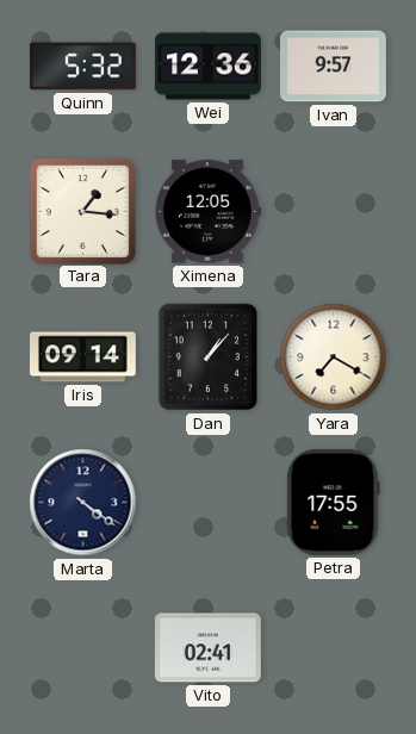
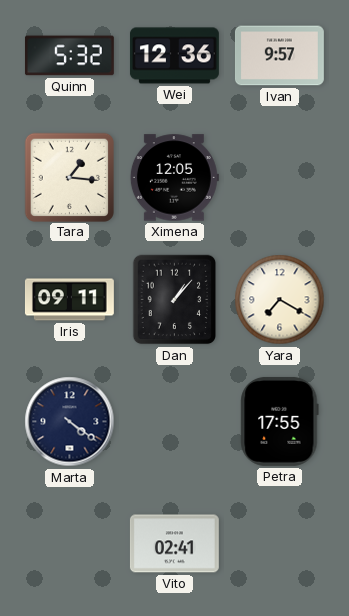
Iris: 09:14 -> 09:11 (69, 300)
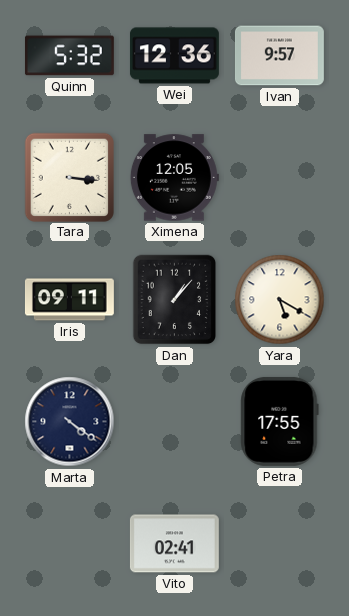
Tara: 1:16 -> 3:16 (69, 177)
Yara: 7:20 -> 5:20 (280, 300)
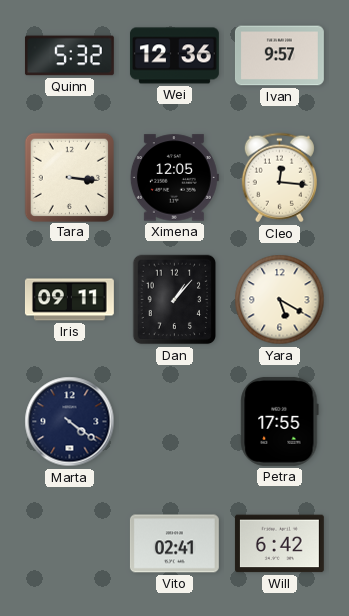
Cleo: none -> 12:16 (279, 178)
Will: none -> 6:42 (279, 544)
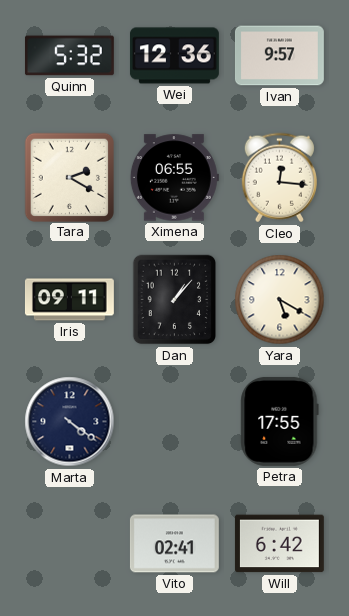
Tara: 3:16 -> 2:20 (69, 177)
Ximena: 12:05 -> 06:55 (174, 178)
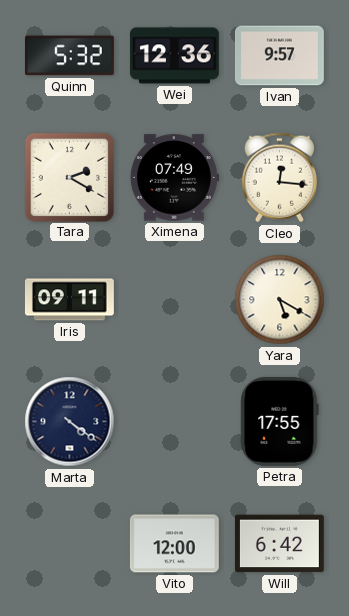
Ximena: 06:55 -> 07:49 (174, 178)
Dan: 1:07 -> none (175, 300)
Vito: 02:41 -> 12:00 (174, 544)
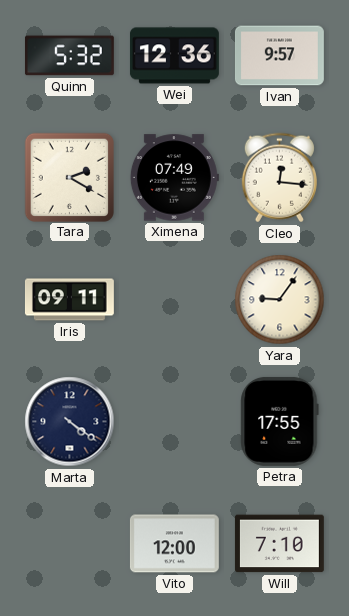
Yara: 5:20 -> 9:06 (280, 300)
Will: 6:42 -> 7:10 (279, 544)
